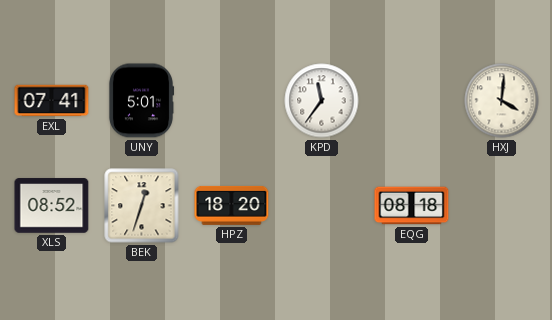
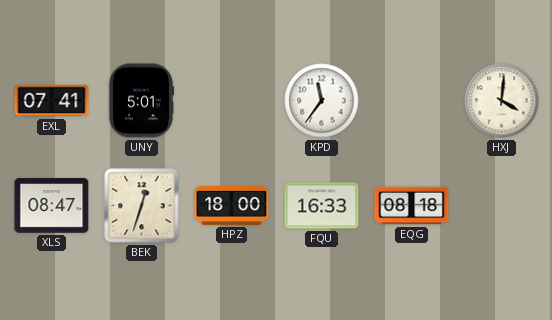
XLS: 08:52 -> 08:47 (52, 206)
HPZ: 18:20 -> 18:00 (232, 205)
FQU: none -> 16:33 (322, 206)
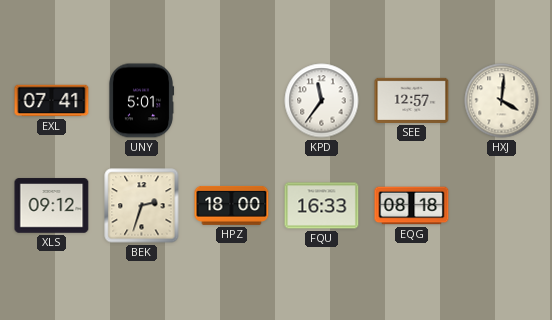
SEE: none -> 12:57 (412, 100)
XLS: 08:47 -> 09:12 (52, 206)
BEK: 12:33 -> 2:33 (142, 206)
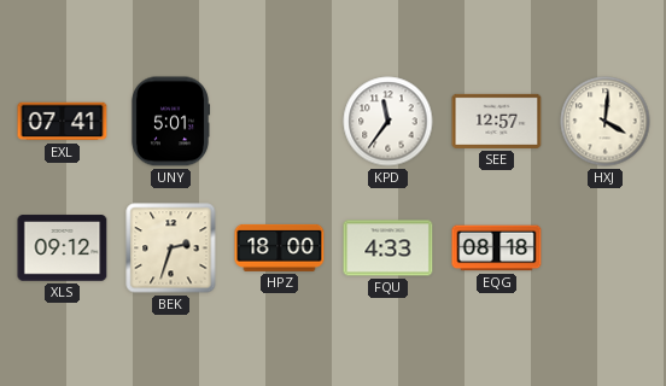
FQU: 16:33 -> 4:33 (388, 248)
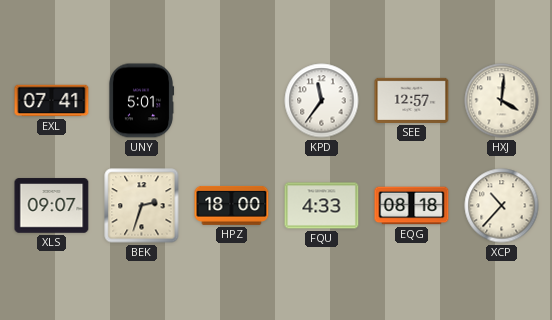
XLS: 09:12 -> 09:07 (52, 206)
XCP: none -> 10:37 (502, 206)
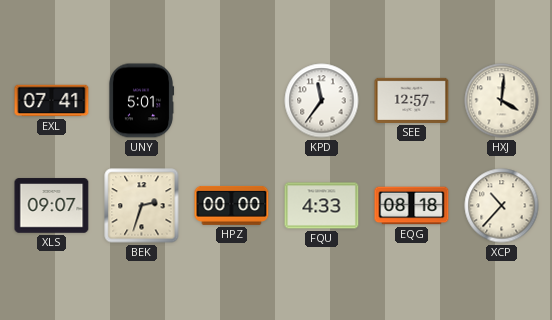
HPZ: 18:00 -> 00:00 (232, 205)
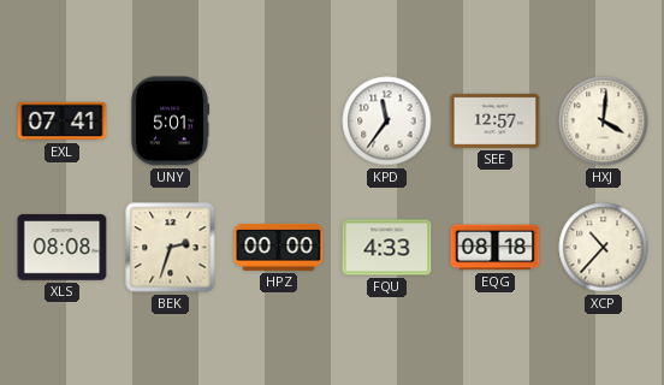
XLS: 09:07 -> 08:08 (63, 248)
